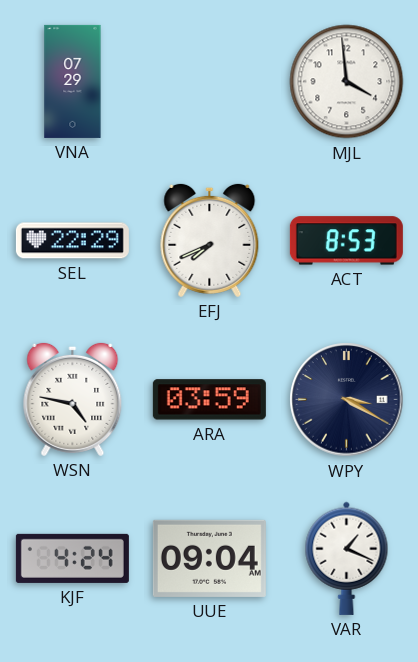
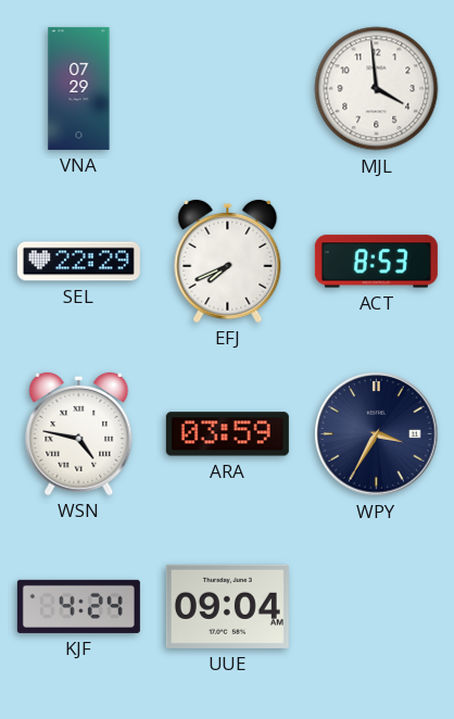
WPY: 3:20 -> 3:35 (377, 434)
VAR: 1:19 -> none (347, 558)
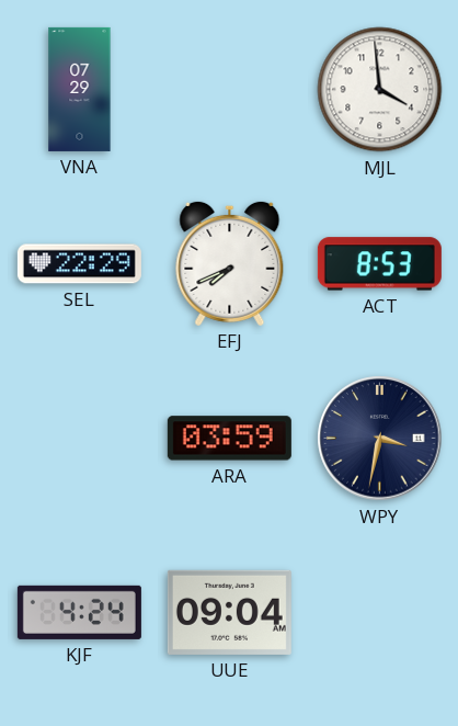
WSN: 4:47 -> none (79, 433)
WPY: 3:35 -> 3:32 (380, 439)
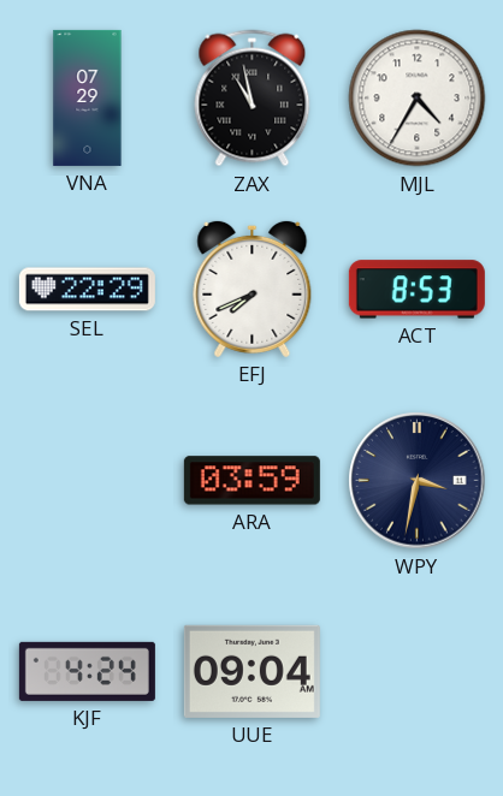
ZAX: none -> 10:58 (253, 99)
MJL: 3:59 -> 4:35 (418, 99)
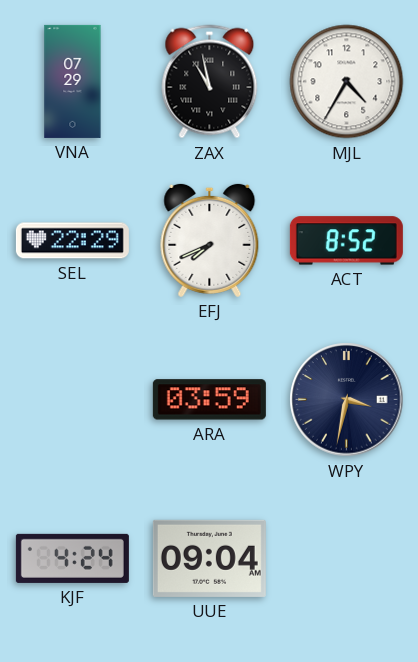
ACT: 8:53 -> 8:52 (346, 241)
